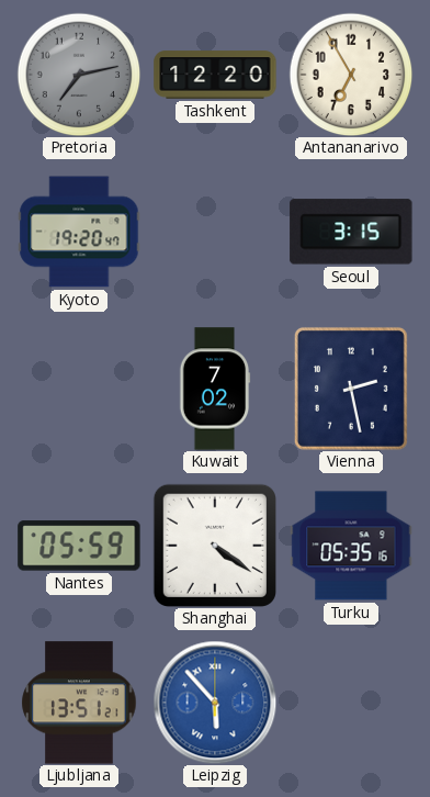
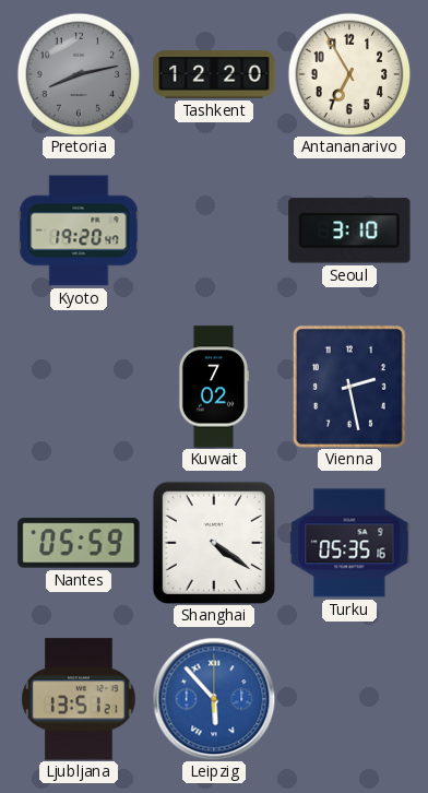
Pretoria: 7:13 -> 8:13 (79, 74)
Seoul: 3:15 -> 3:10 (349, 230)
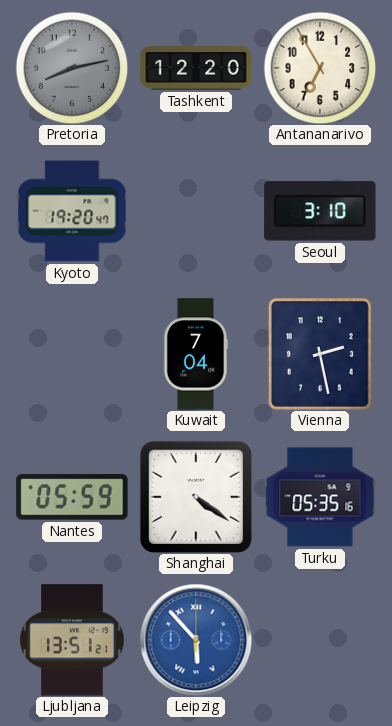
Kuwait: 7:02 -> 7:04 (196, 354)
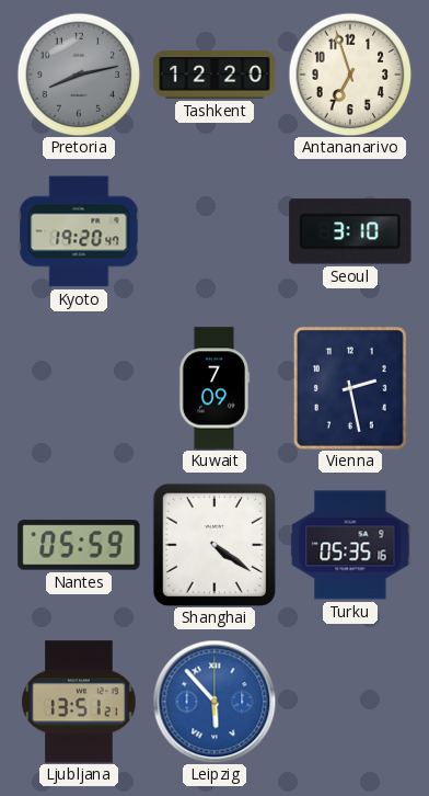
Antananarivo: 6:55 -> 6:57 (350, 75)
Kuwait: 7:04 -> 7:09 (215, 388)
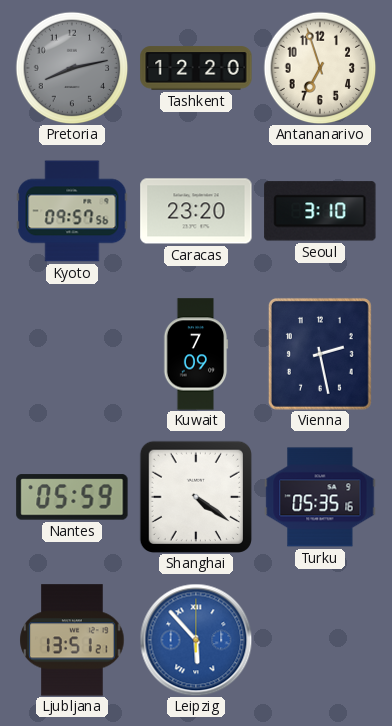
Kyoto: 19:20 -> 09:57 (72, 211)
Caracas: none -> 23:20 (196, 211)
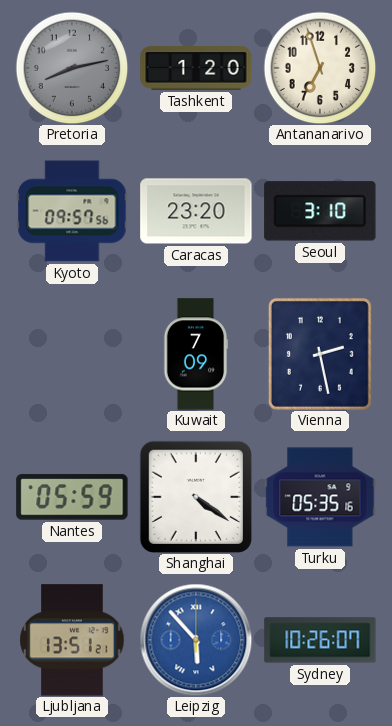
Tashkent: 12:20 -> 1:20 (196, 68)
Sydney: none -> 10:26 (320, 640)
